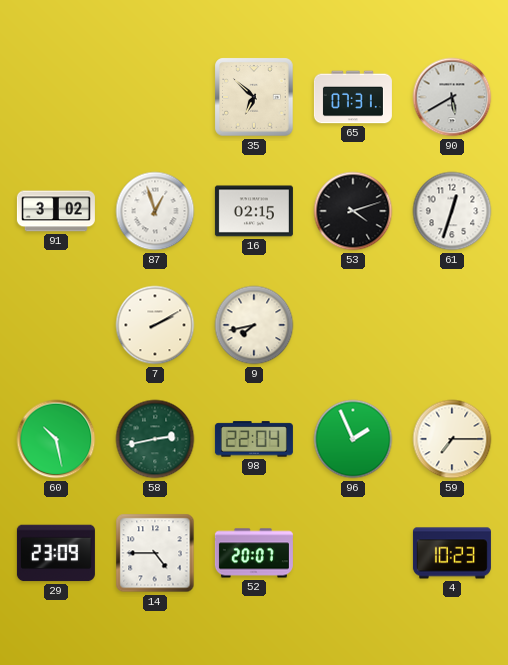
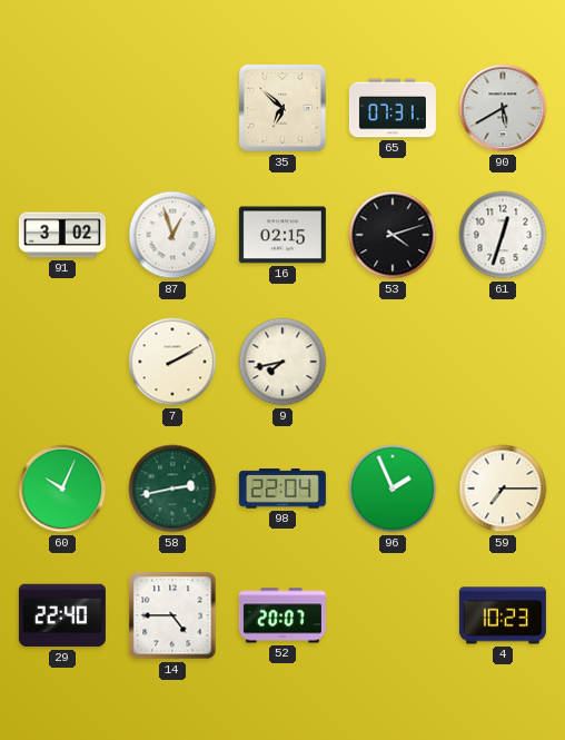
60: 10:28 -> 10:04 (62, 489)
29: 23:09 -> 22:40 (62, 615)
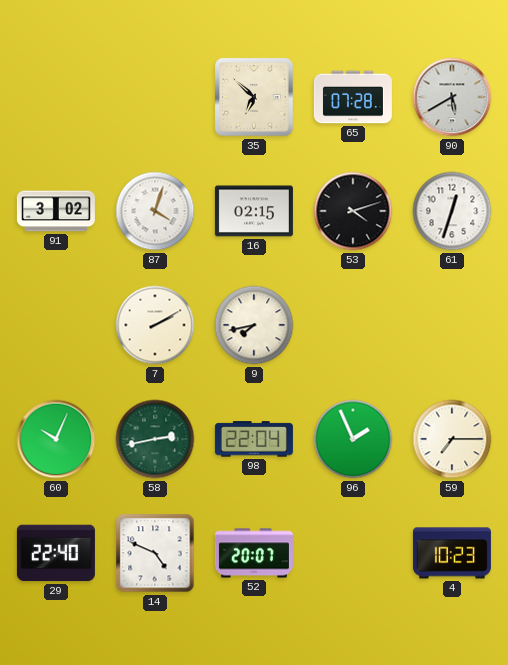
65: 07:31 -> 07:28 (353, 97)
87: 12:57 -> 4:03 (155, 211)
14: 4:45 -> 4:49 (155, 553)
